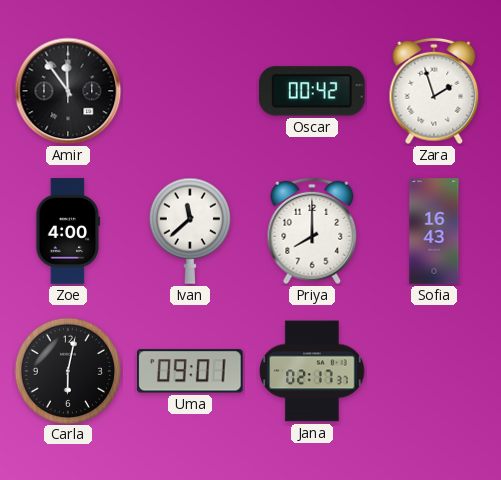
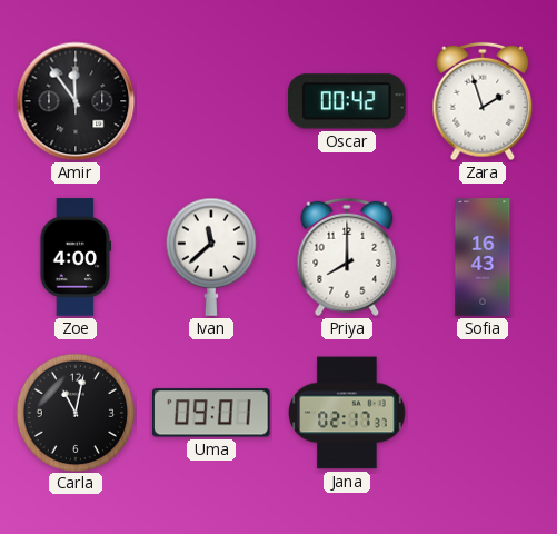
Carla: 6:02 -> 11:02 (74, 412)
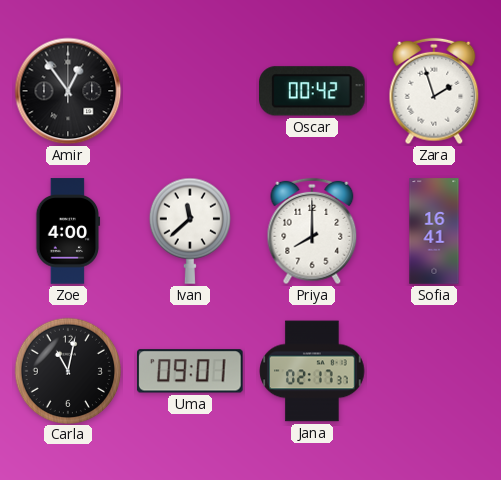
Amir: 11:54 -> 12:54 (68, 91)
Sofia: 16:43 -> 16:41 (434, 231)
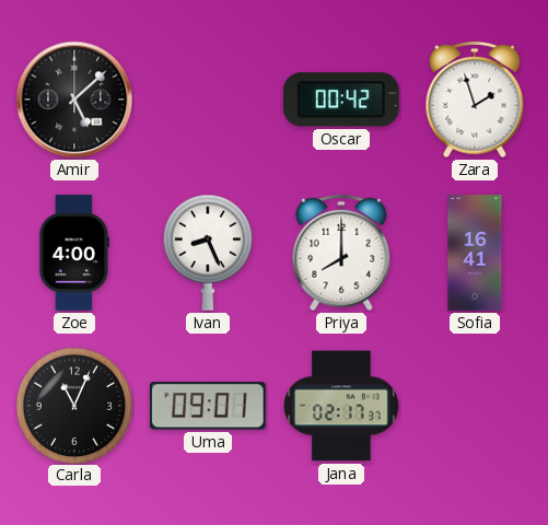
Amir: 12:54 -> 5:08 (74, 100)
Ivan: 11:38 -> 8:26 (208, 253)
Carla: 11:02 -> 11:04 (73, 405)
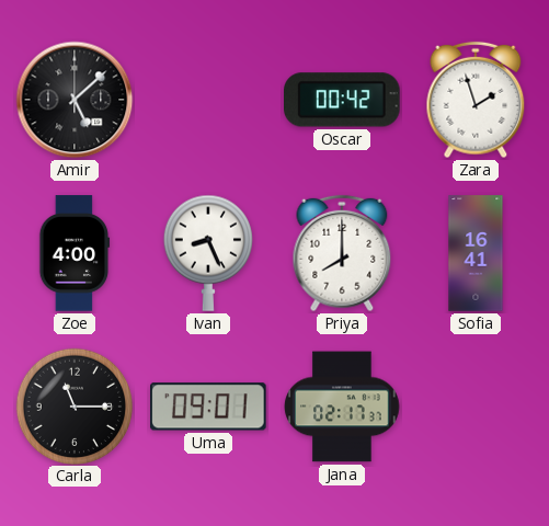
Carla: 11:04 -> 11:15 (73, 405)
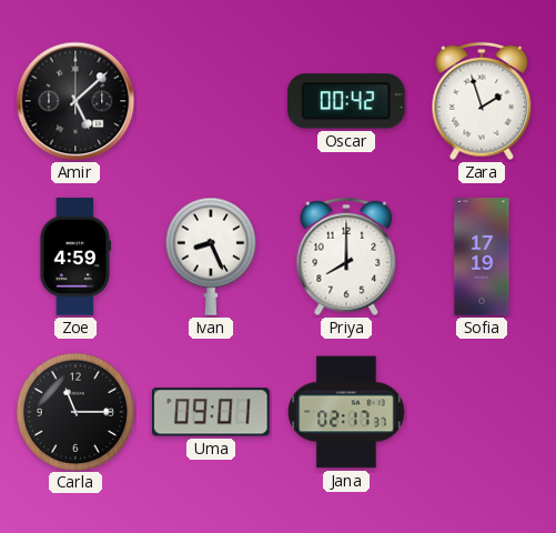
Zoe: 4:00 -> 4:59 (75, 257)
Sofia: 16:41 -> 17:19 (482, 257)
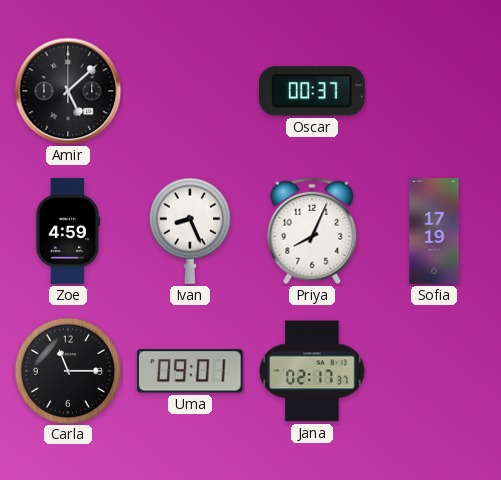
Oscar: 00:42 -> 00:37 (313, 91)
Zara: 1:57 -> none (482, 101)
Priya: 8:00 -> 8:04 (312, 231)
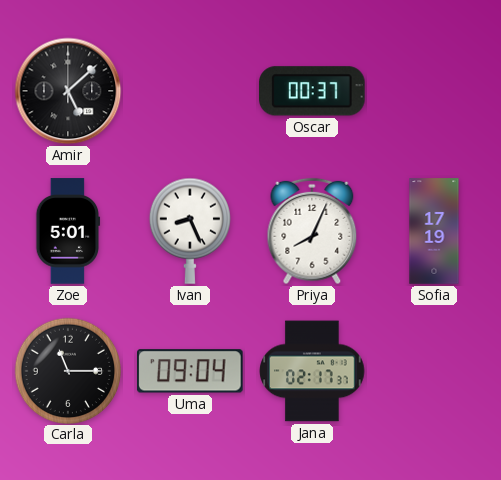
Zoe: 4:59 -> 5:01 (68, 231)
Uma: 09:01 -> 09:04 (191, 371)
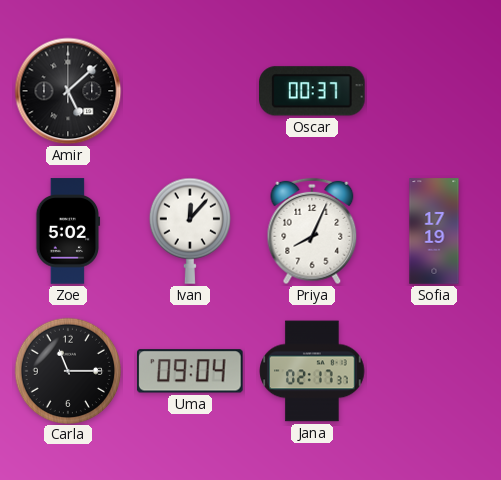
Zoe: 5:01 -> 5:02 (68, 231)
Ivan: 8:26 -> 12:07 (190, 231)
